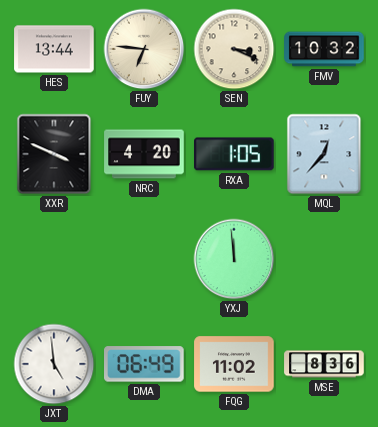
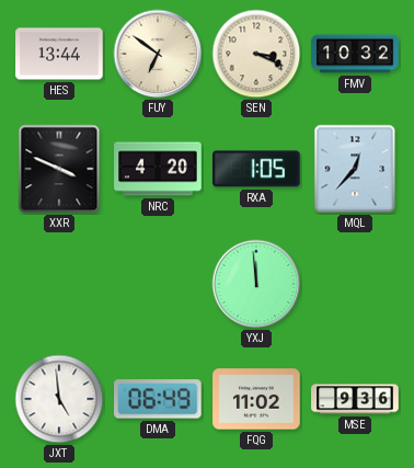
FUY: 6:46 -> 6:51 (158, 54)
MSE: 8:36 -> 9:36 (355, 399)
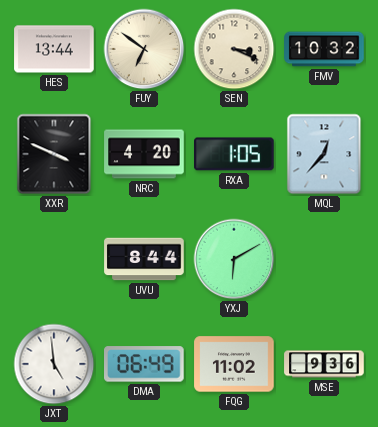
UVU: none -> 8:44 (144, 259)
YXJ: 11:59 -> 6:10 (234, 259)
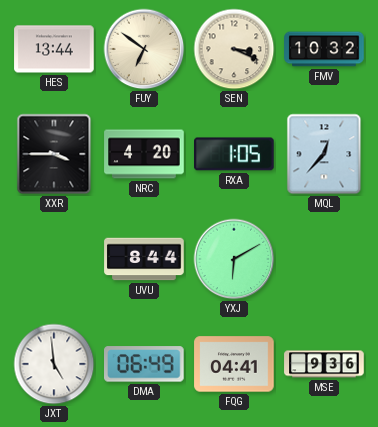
XXR: 3:49 -> 3:45 (54, 154)
FQG: 11:02 -> 04:41 (234, 364)
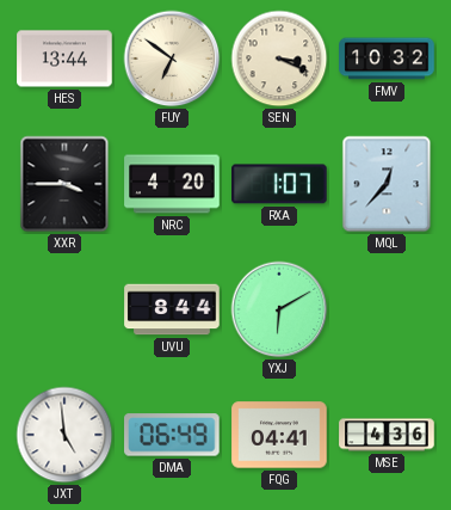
RXA: 1:05 -> 1:07 (280, 184)
MSE: 9:36 -> 4:36 (387, 435)
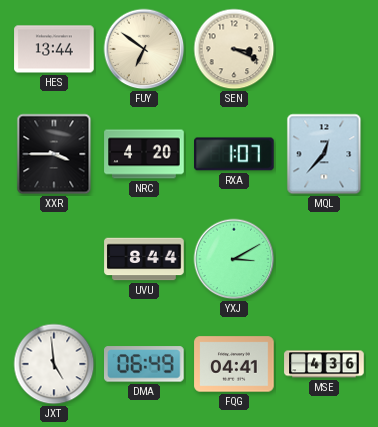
FMV: 10:32 -> none (387, 59)
YXJ: 6:10 -> 3:10 (234, 259)
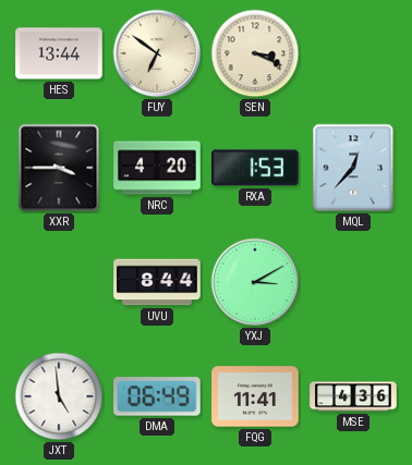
RXA: 1:07 -> 1:53 (256, 168)
FQG: 04:41 -> 11:41 (255, 396)
